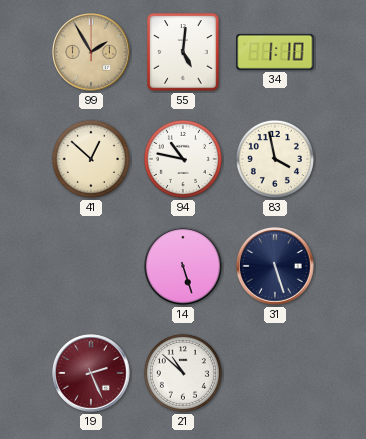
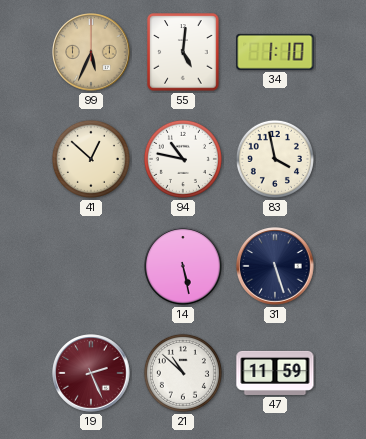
99: 1:55 -> 5:34 (91, 52)
14: 5:27 -> 5:28 (183, 266)
47: none -> 11:59 (275, 373)
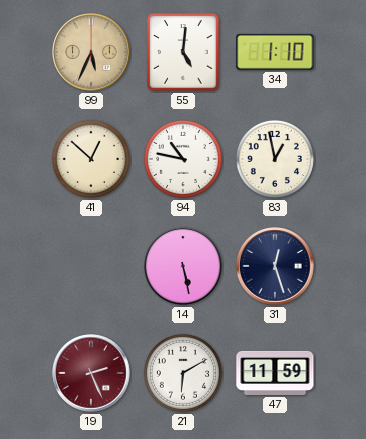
83: 3:58 -> 12:58 (275, 159)
31: 5:27 -> 12:27 (275, 266)
21: 10:52 -> 6:10 (183, 373)
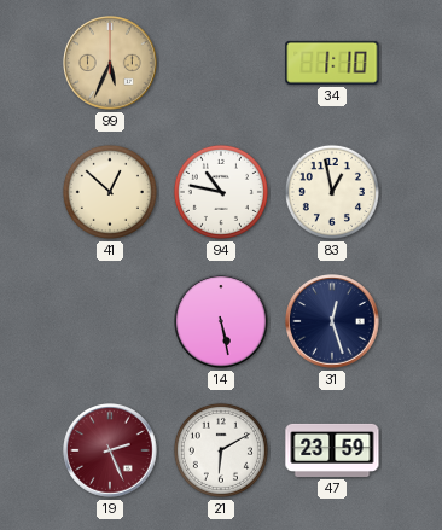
55: 5:01 -> none (183, 52)
47: 11:59 -> 23:59 (332, 450)
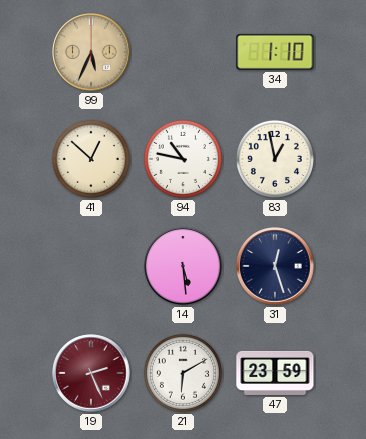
14: 5:28 -> 5:29 (183, 266)
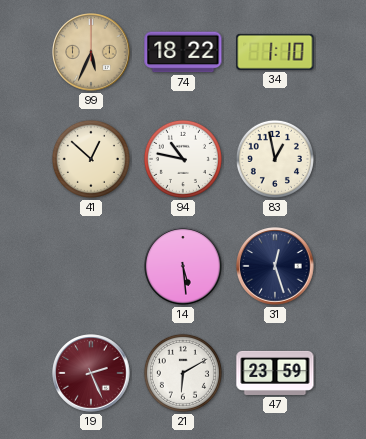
74: none -> 18:22 (183, 52)
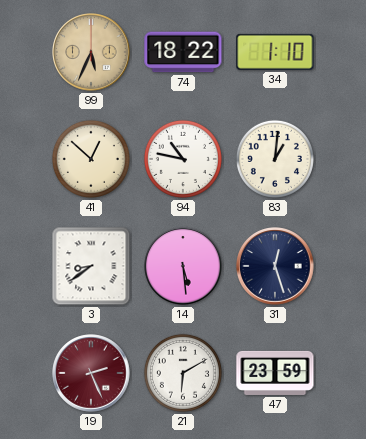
83: 12:58 -> 1:01 (275, 159)
3: none -> 8:39 (91, 266)
